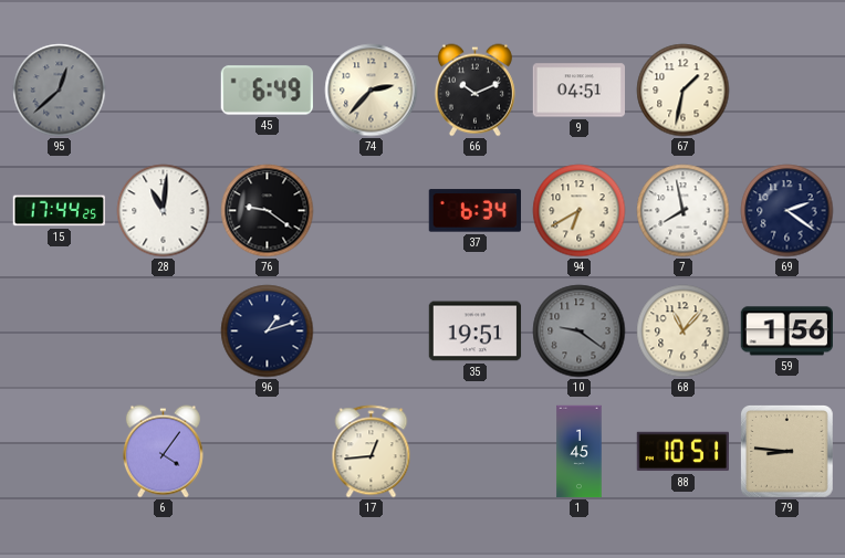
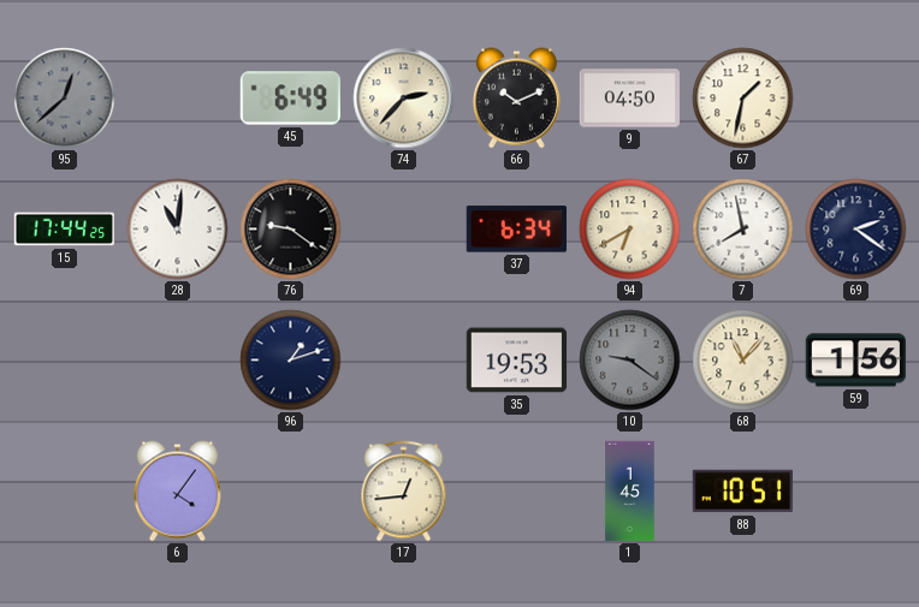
9: 04:51 -> 04:50 (630, 99)
35: 19:51 -> 19:53 (517, 361)
79: 8:46 -> none (787, 452)
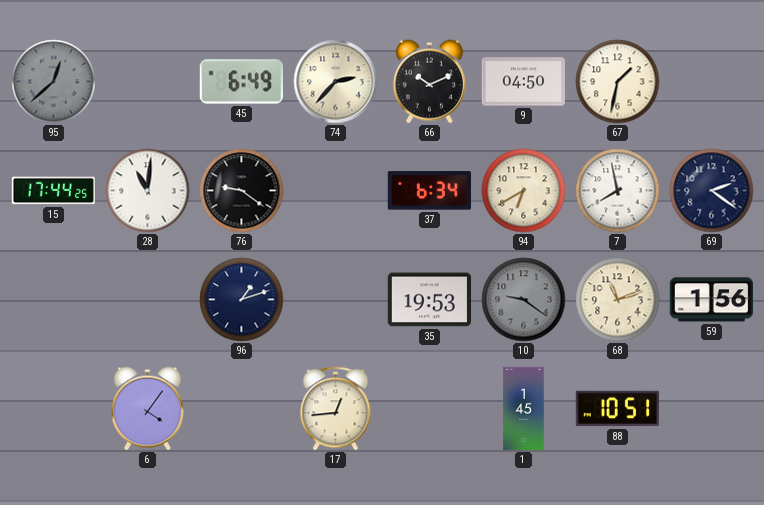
68: 11:07 -> 11:12 (618, 300)
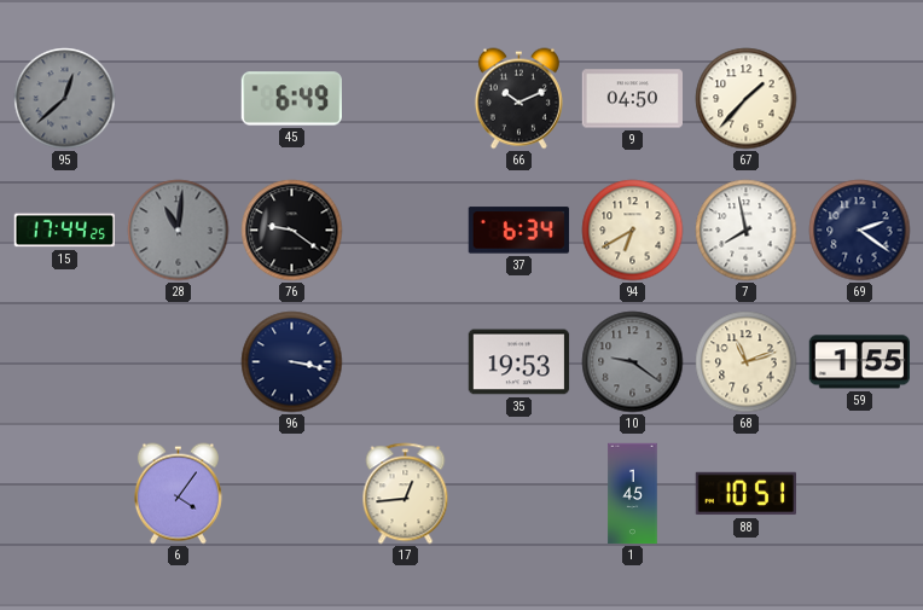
74: 2:37 -> none (336, 82)
67: 1:32 -> 1:37 (747, 99)
28 dial: white -> grey (179, 231)
96: 1:12 -> 3:17 (292, 362)
59: 1:56 -> 1:55 (859, 362)
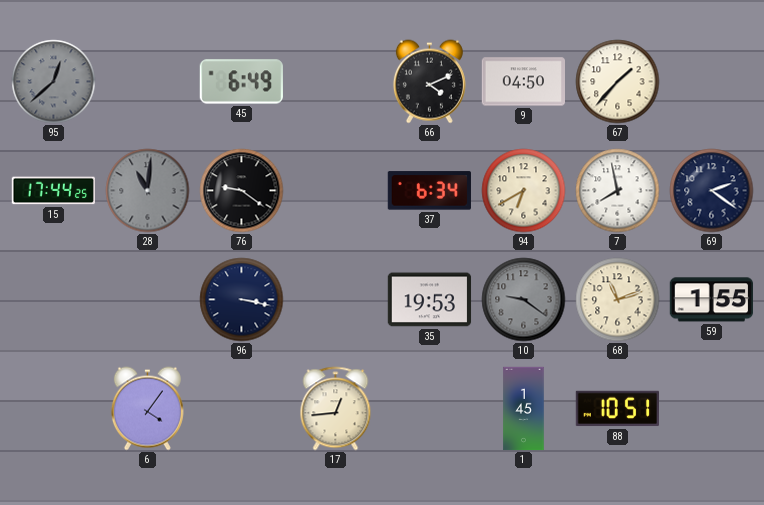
66: 10:11 -> 4:11 (429, 82)
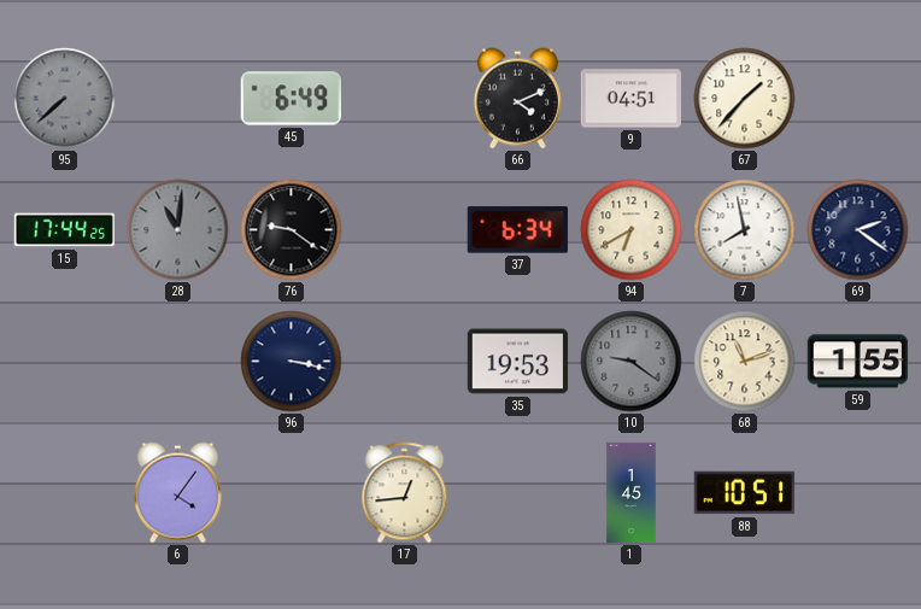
95: 12:38 -> 7:38 (65, 99)
9: 04:50 -> 04:51 (632, 99)
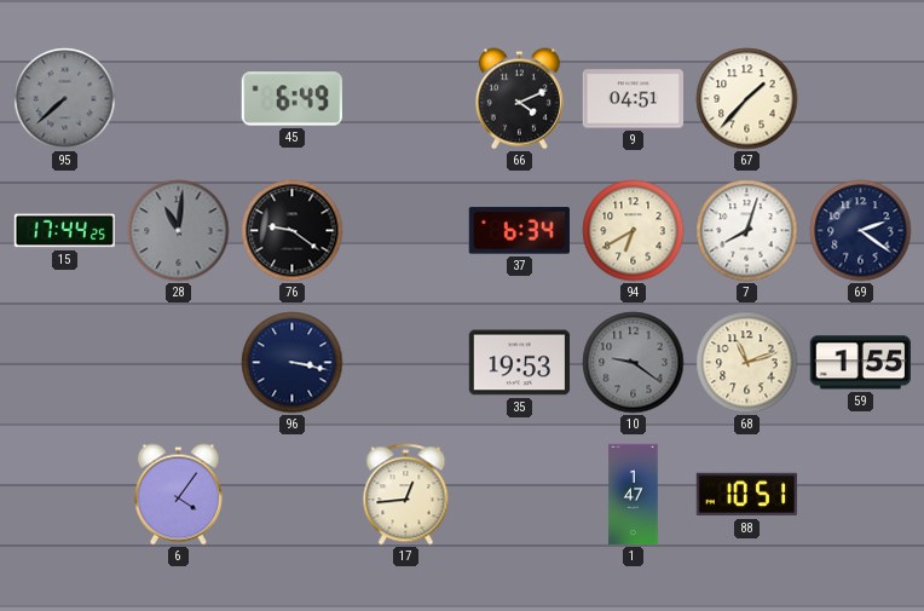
7: 7:58 -> 8:03 (747, 231)
1: 1:45 -> 1:47 (634, 495)
